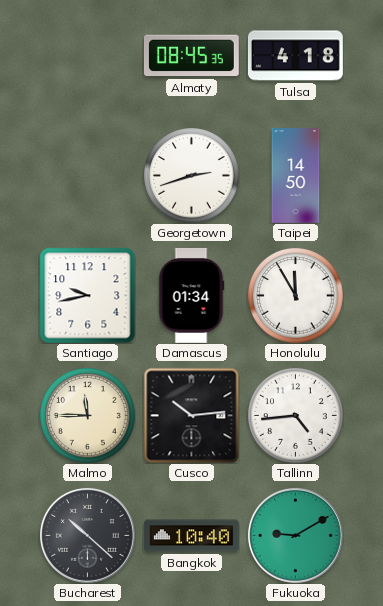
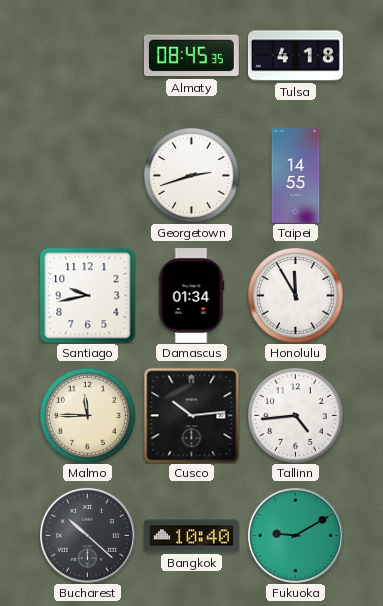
Taipei: 14:50 -> 14:55 (296, 176)
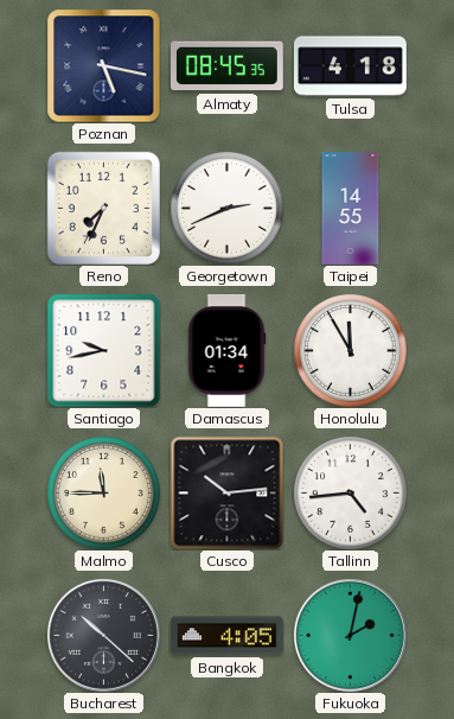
Poznan: none -> 5:17 (103, 65)
Reno: none -> 7:34 (103, 208)
Georgetown: 2:42 -> 2:41 (226, 208)
Bangkok: 10:40 -> 4:05 (226, 636)
Fukuoka: 9:10 -> 2:02 (350, 635)
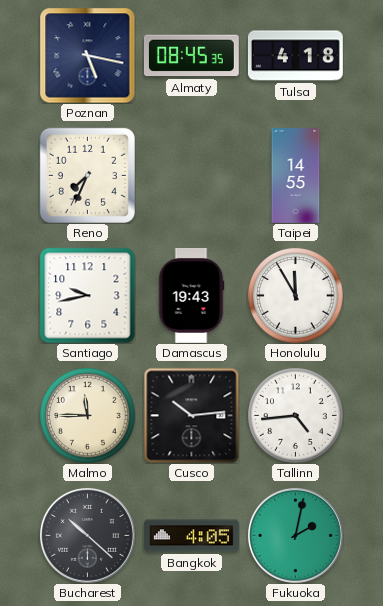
Georgetown: 2:41 -> none (226, 208)
Damascus: 01:34 -> 19:43 (191, 296)
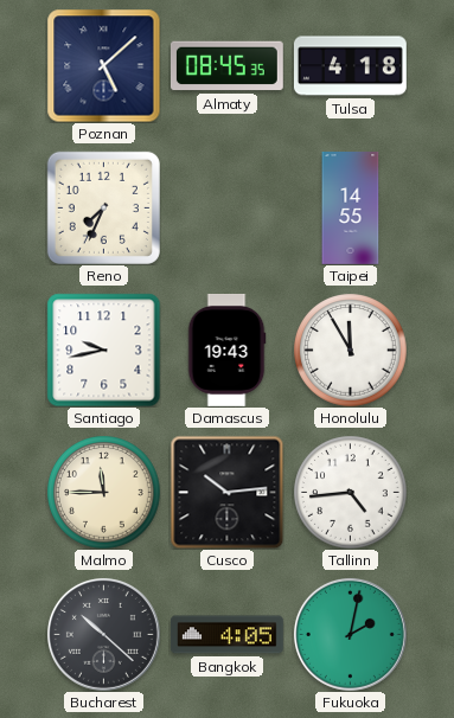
Poznan: 5:17 -> 5:08 (103, 65)
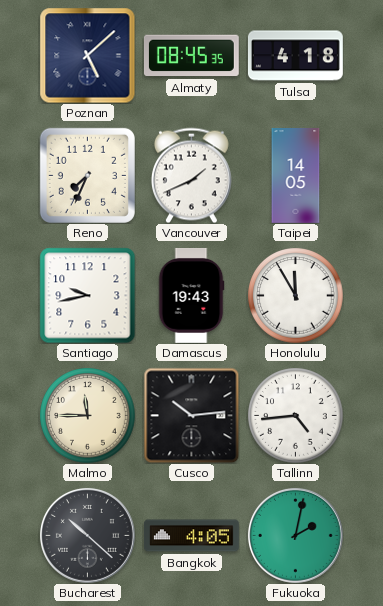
Vancouver: none -> 1:41 (191, 175)
Taipei: 14:55 -> 14:05 (296, 176)
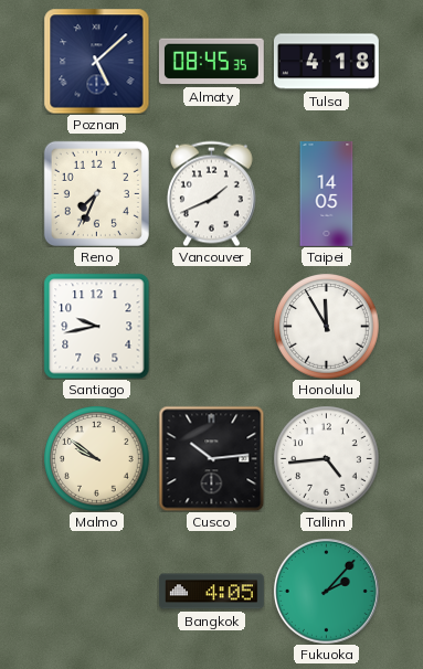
Damascus: 19:43 -> none (191, 296)
Malmo: 11:45 -> 9:51 (96, 458)
Bucharest: 10:22 -> none (87, 535)
Fukuoka: 2:02 -> 2:07 (326, 591)
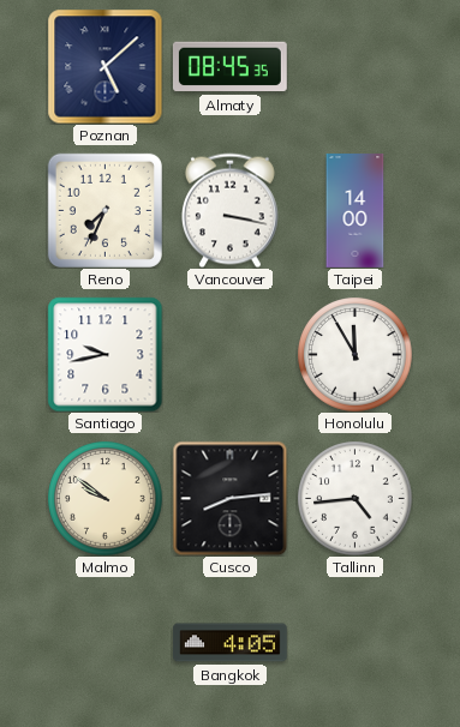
Tulsa: 4:18 -> none (326, 62)
Vancouver: 1:41 -> 3:17 (229, 210)
Taipei: 14:05 -> 14:00 (356, 211)
Cusco: 10:14 -> 8:14 (229, 498)
Fukuoka: 2:07 -> none (326, 591)
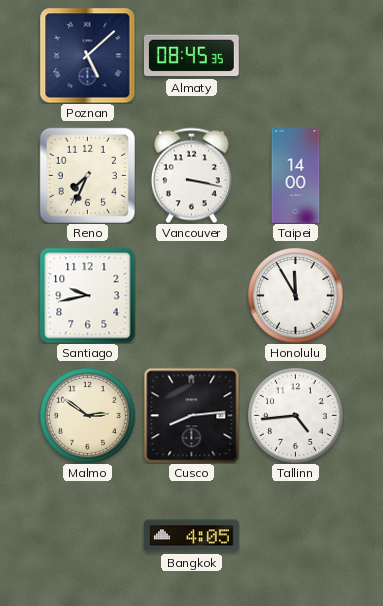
Malmo: 9:51 -> 2:51 (87, 415)
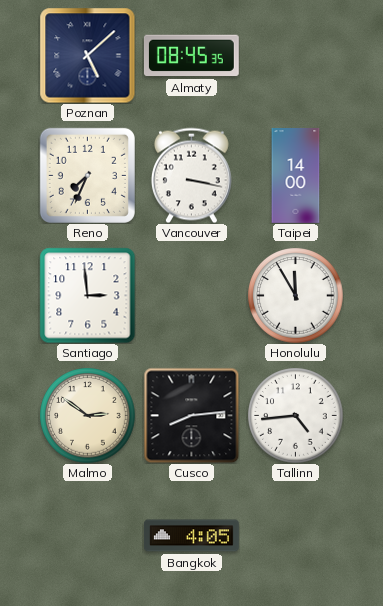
Santiago: 9:43 -> 2:59 (87, 295)
